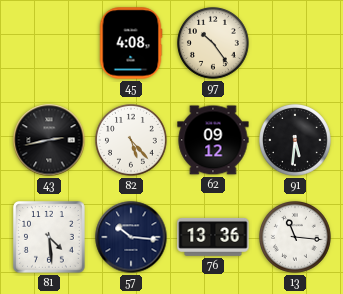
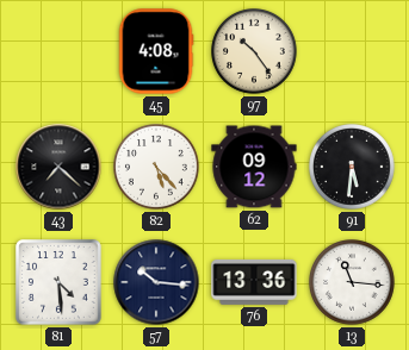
43: 2:43 -> 7:22 (58, 167)
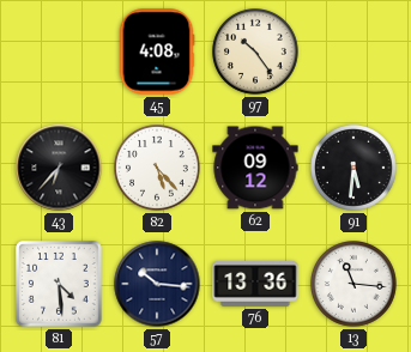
43: 7:22 -> 6:37 (59, 168)
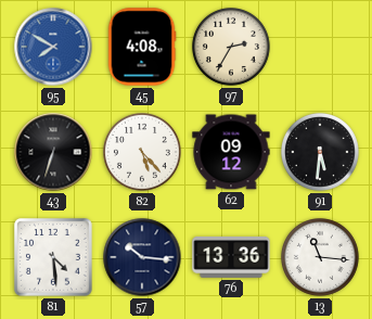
95: none -> 7:50 (53, 47)
97: 10:24 -> 2:35 (232, 48)
43: 6:37 -> 6:33 (53, 152)
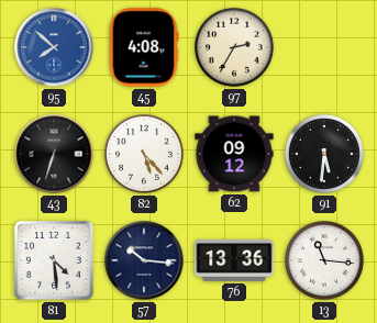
95: 7:50 -> 7:52 (54, 47)
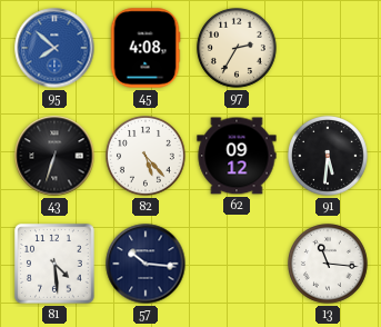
76: 13:36 -> none (234, 260)
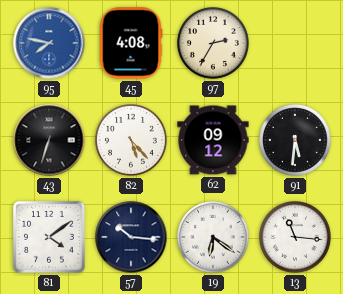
95: 7:52 -> 7:47 (49, 43)
81: 4:29 -> 4:09 (50, 238)
19: none -> 6:21 (214, 238)
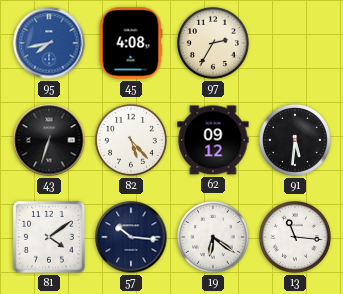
95: 7:47 -> 7:43 (49, 43)
